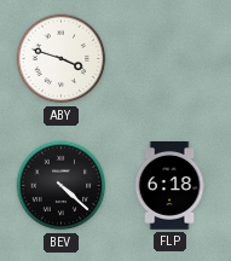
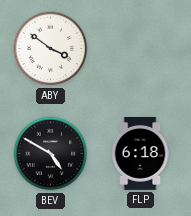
ABY: 3:48 -> 3:51 (51, 49)
BEV: 4:22 -> 4:50 (51, 154)
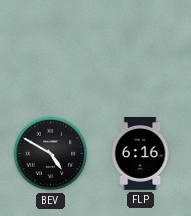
ABY: 3:51 -> none (51, 49)
FLP: 6:18 -> 6:16 (140, 154)
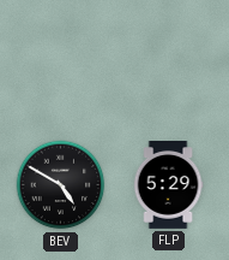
FLP: 6:16 -> 5:29 (168, 185)
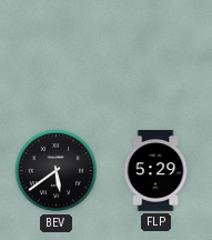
BEV: 4:50 -> 5:39 (57, 171)
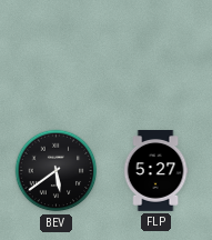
FLP: 5:29 -> 5:27 (155, 171)
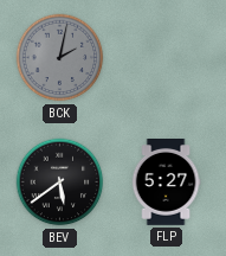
BCK: none -> 2:02 (60, 58)
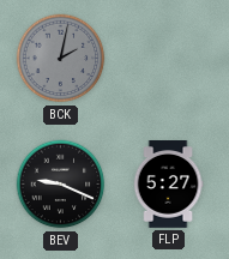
BEV: 5:39 -> 9:19 (61, 185)
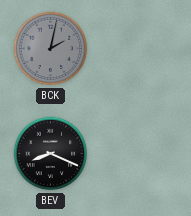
BEV: 9:19 -> 8:19 (51, 154)
FLP: 5:27 -> none (168, 185)
